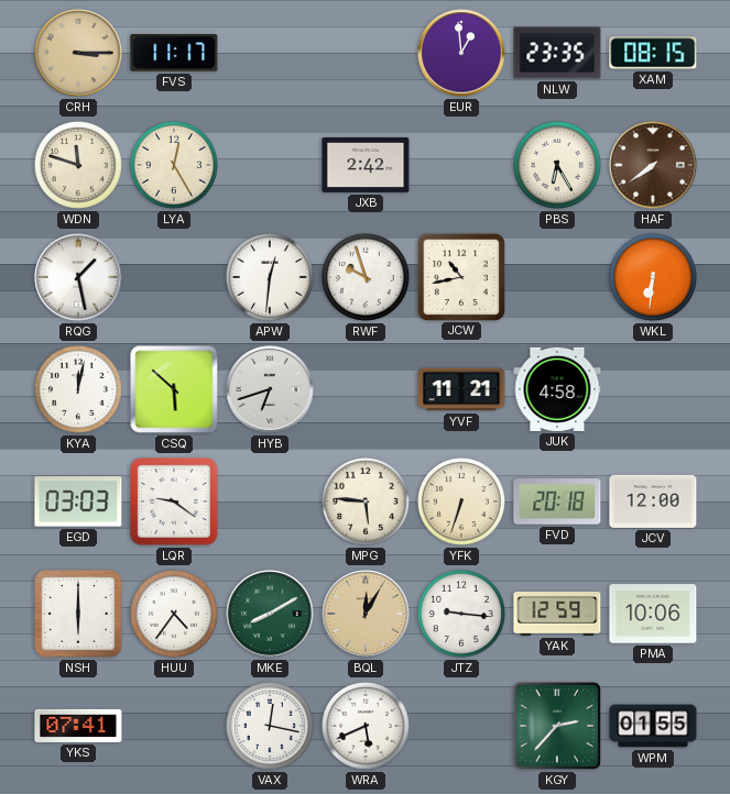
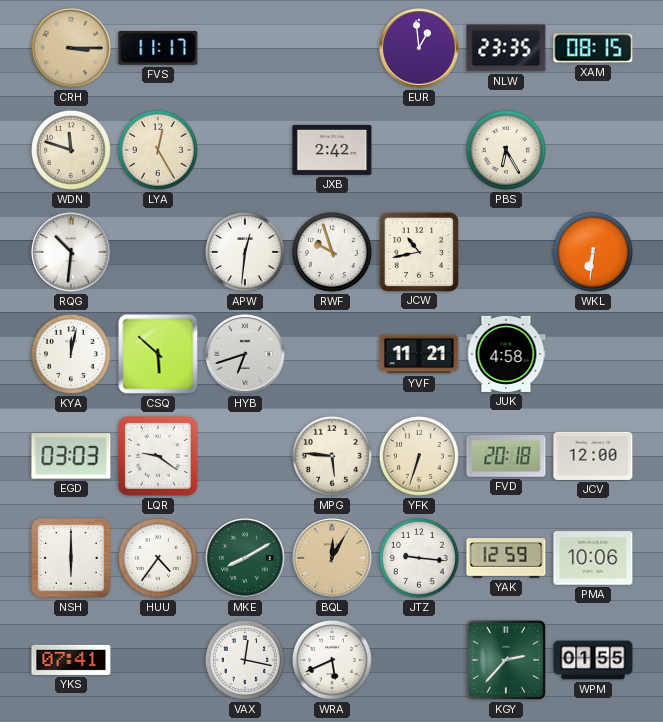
HAF: 7:39 -> none (653, 165)
RQG: 1:28 -> 10:31 (71, 252)
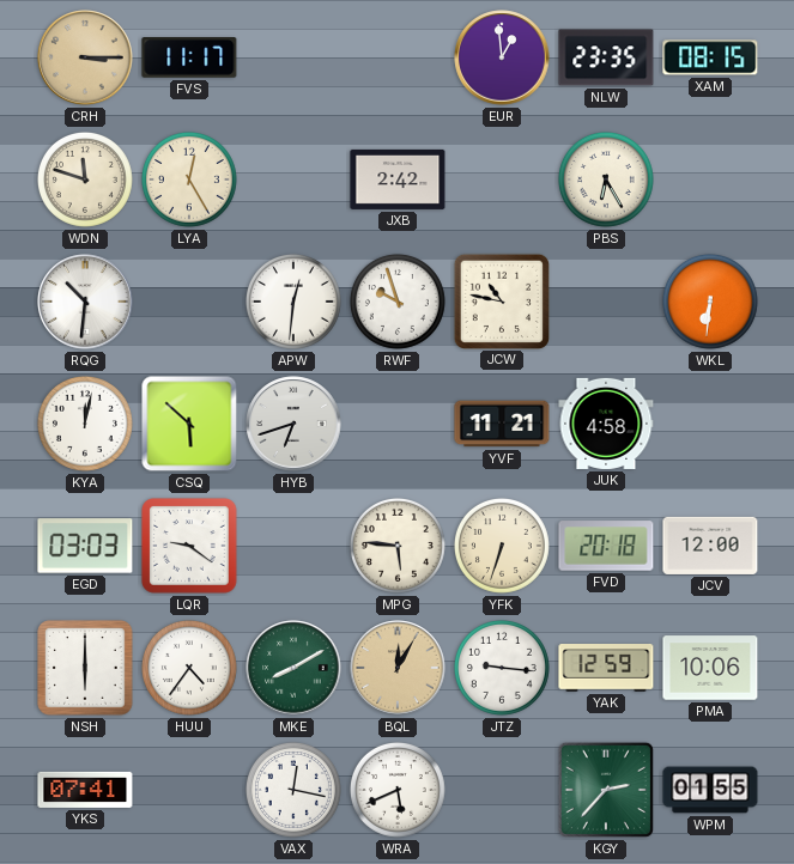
JCW: 10:43 -> 10:47 (501, 300)
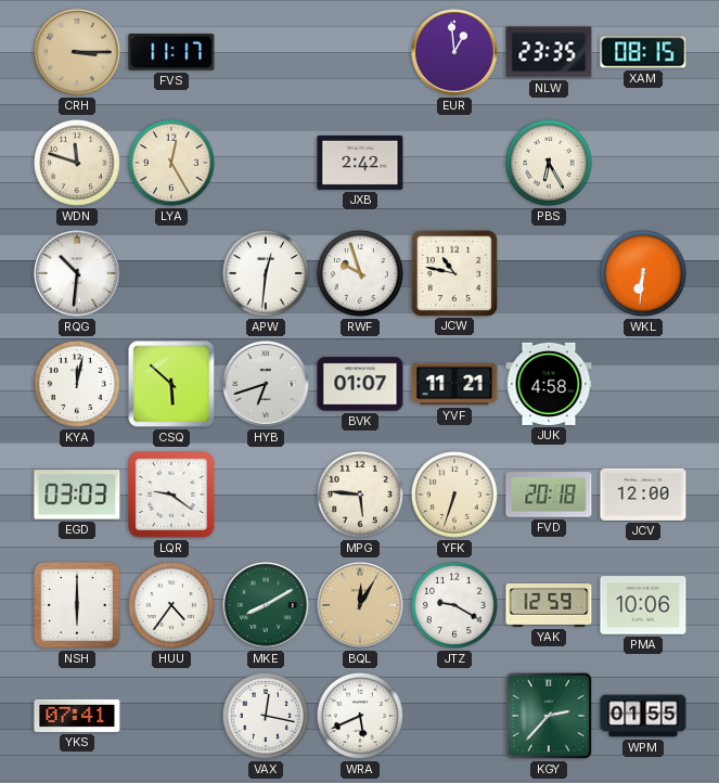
BVK: none -> 01:07 (360, 384)
JTZ: 9:16 -> 9:20 (454, 605)
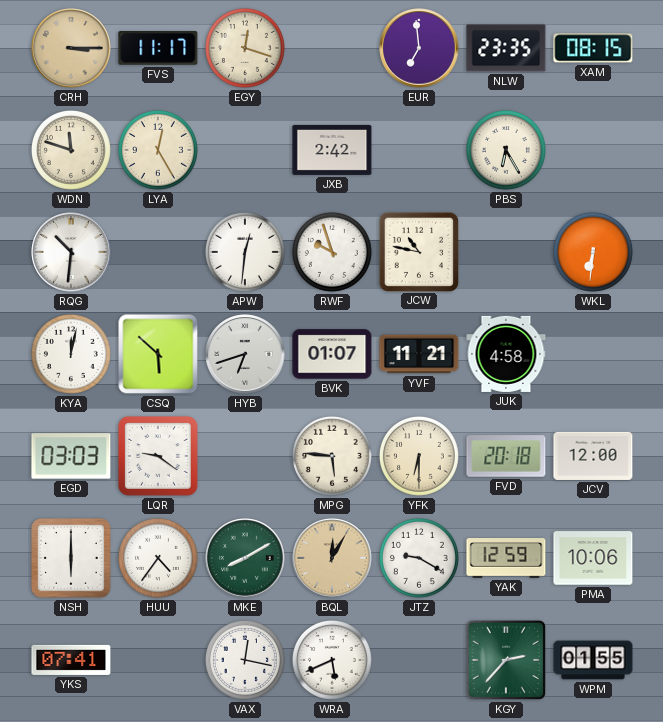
EGY: none -> 12:18 (245, 48)
EUR: 12:59 -> 6:59 (419, 48)
YFK: 6:33 -> 6:30 (419, 456)
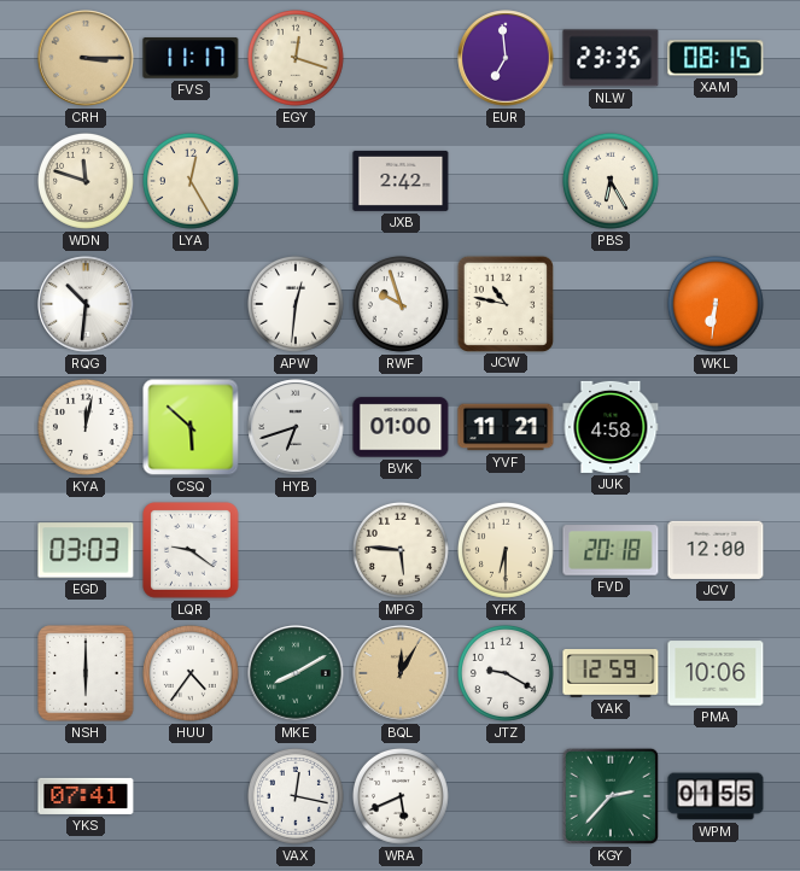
BVK: 01:07 -> 01:00 (401, 427)
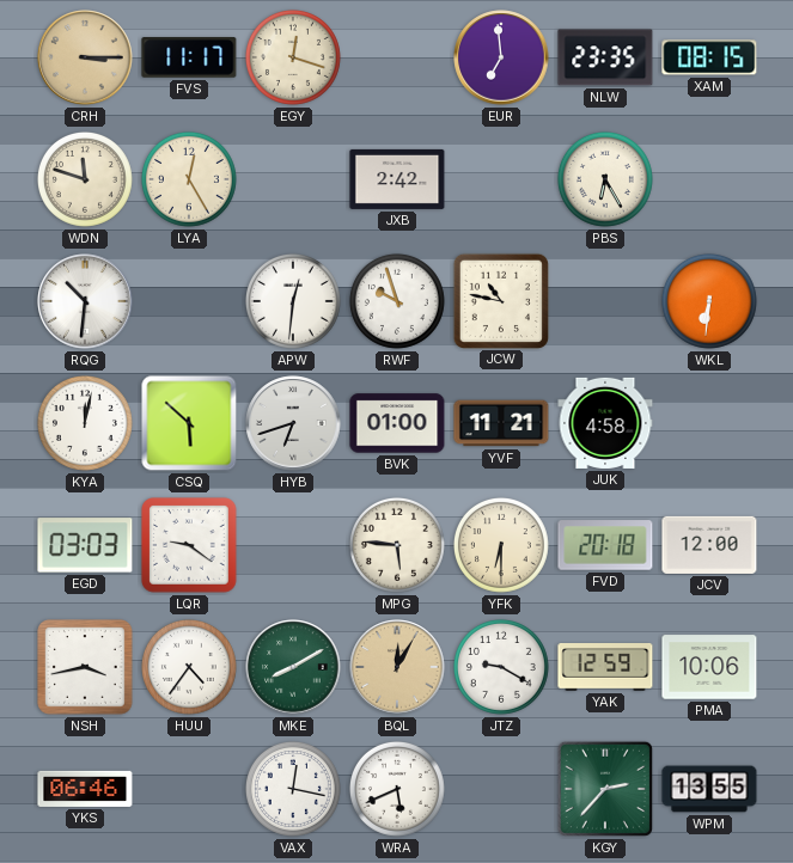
NSH: 6:00 -> 3:43 (85, 667)
YKS: 07:41 -> 06:46 (85, 789)
WPM: 01:55 -> 13:55 (709, 789)
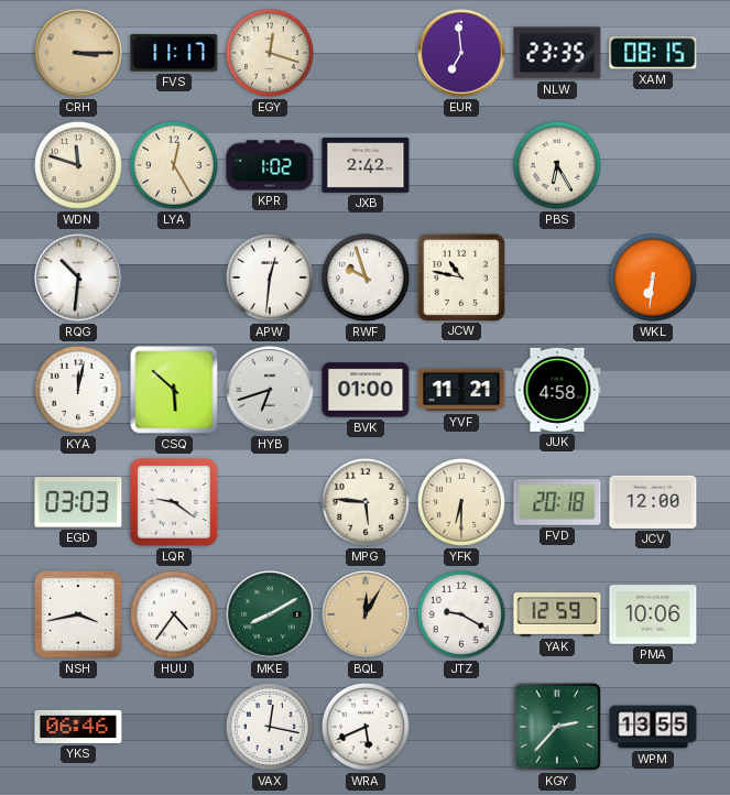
KPR: none -> 1:02 (270, 165)
